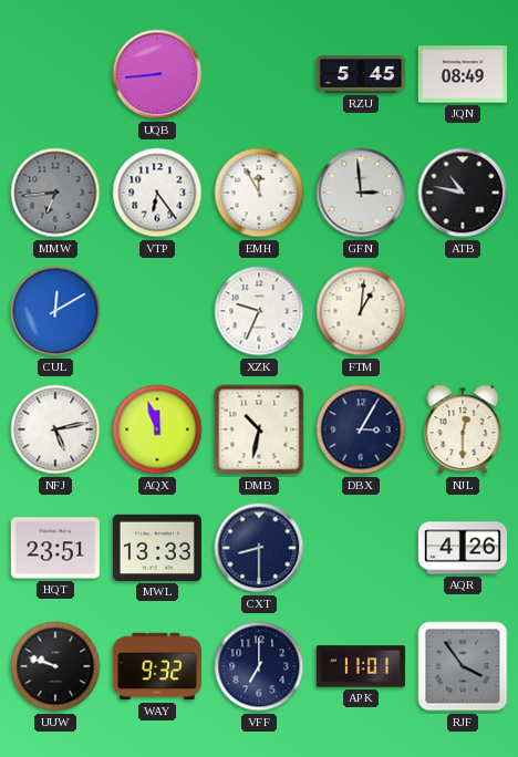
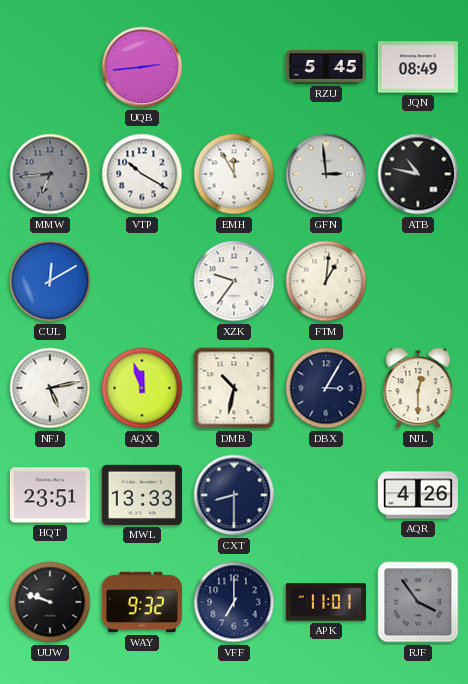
UQB: 8:44 -> 2:44 (142, 67)
VTP: 6:24 -> 10:20 (142, 174)
XZK: 9:34 -> 9:36 (234, 281)
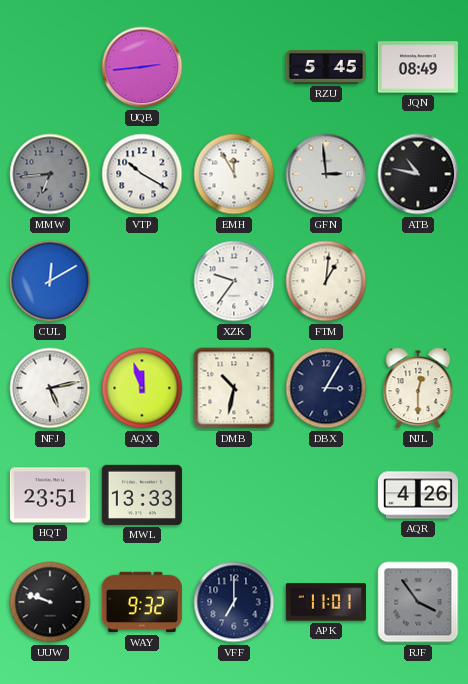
CXT: 8:30 -> none (234, 495)
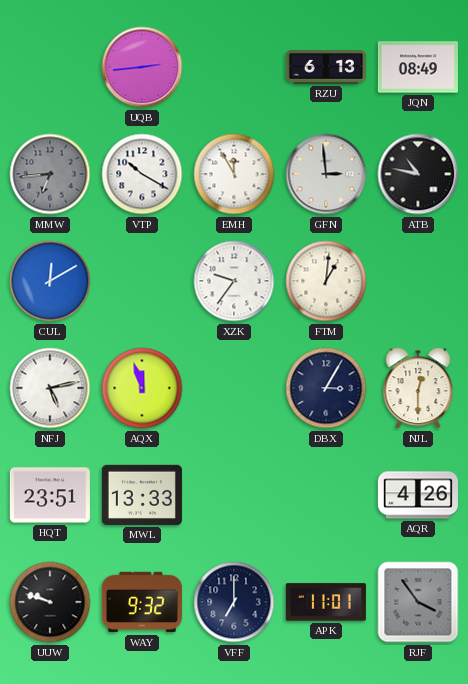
RZU: 5:45 -> 6:13 (326, 68)
DMB: 10:32 -> none (234, 388)
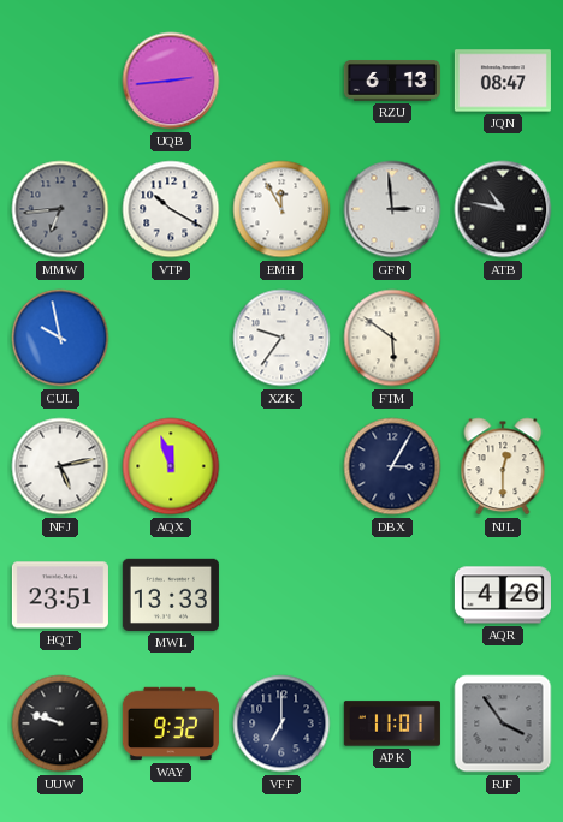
JQN: 08:49 -> 08:47 (503, 81)
CUL: 12:10 -> 9:58 (60, 338)
FTM: 1:01 -> 5:51 (392, 338)
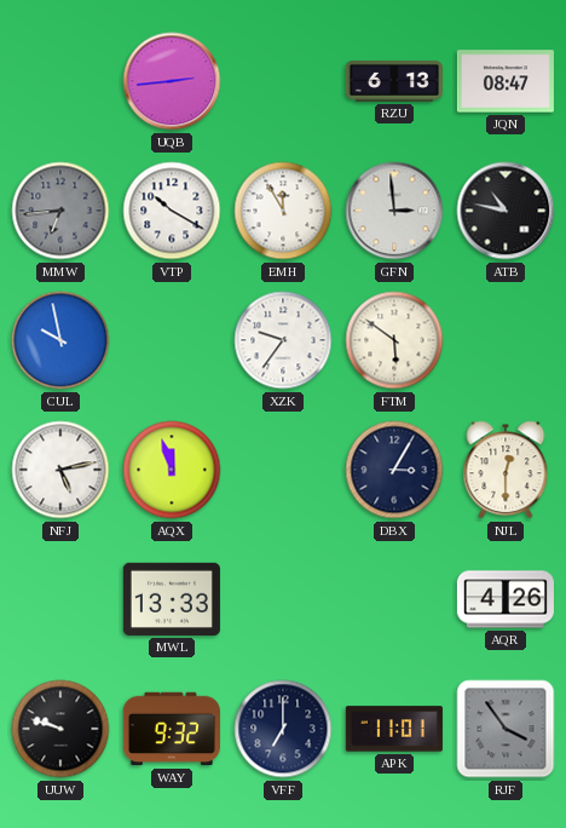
HQT: 23:51 -> none (60, 595)
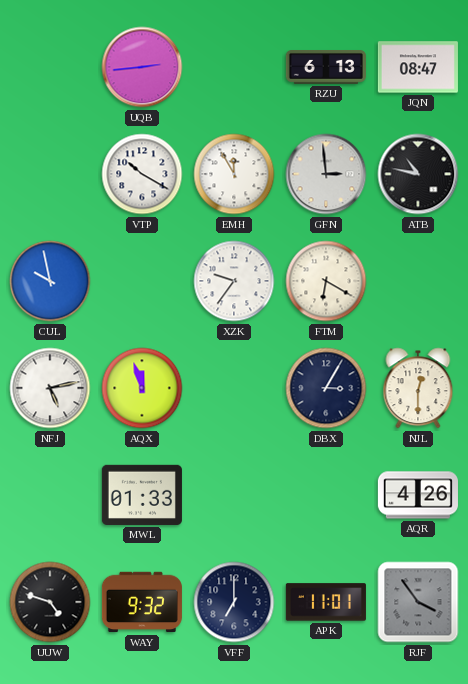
MMW: 6:44 -> none (60, 211)
FTM: 5:51 -> 6:20 (326, 281)
MWL: 13:33 -> 01:33 (142, 495)
UUW: 9:48 -> 4:48 (50, 602)
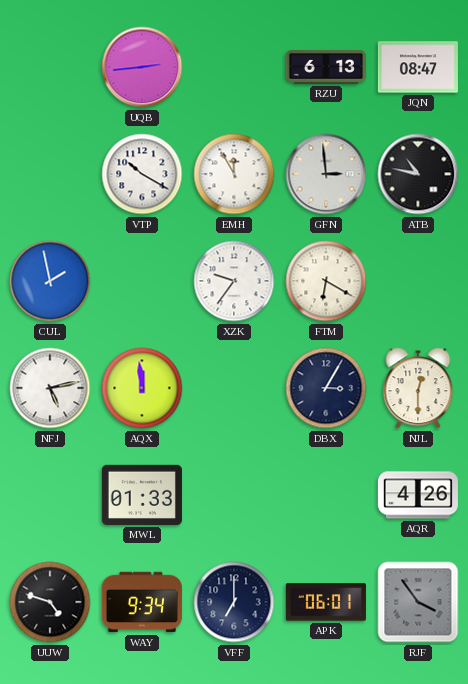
CUL: 9:58 -> 1:58 (50, 281)
AQX: 11:57 -> 11:59 (142, 388)
WAY: 9:32 -> 9:34 (142, 602)
APK: 11:01 -> 06:01 (326, 602)
